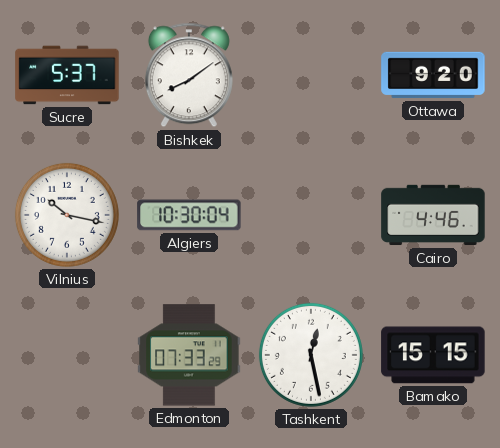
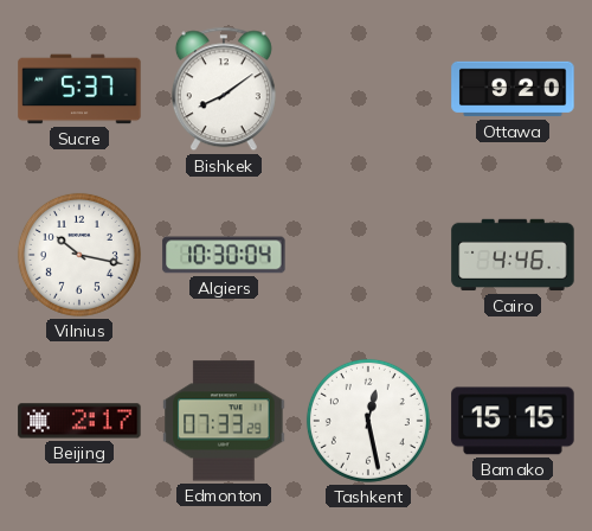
Beijing: none -> 2:17 (79, 421)
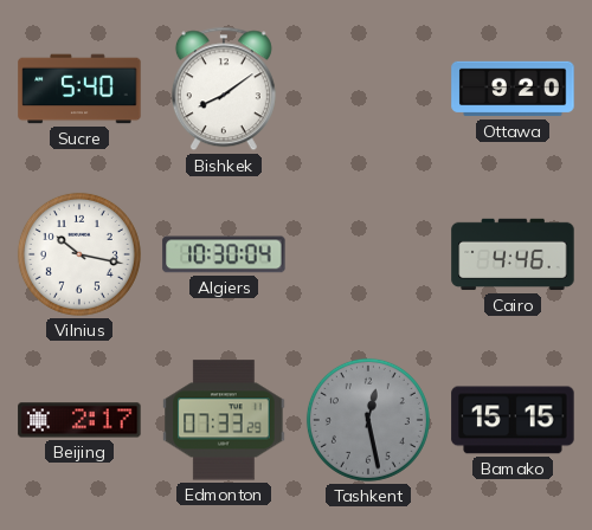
Sucre: 5:37 -> 5:40 (79, 89)
Tashkent dial: white -> grey (368, 420)
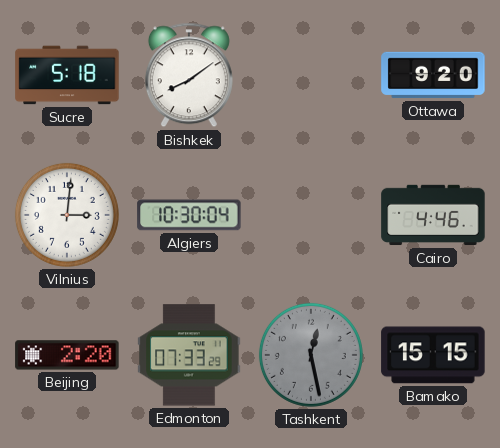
Sucre: 5:40 -> 5:18 (67, 75)
Vilnius: 10:17 -> 3:01 (67, 215)
Beijing: 2:17 -> 2:20 (67, 355)
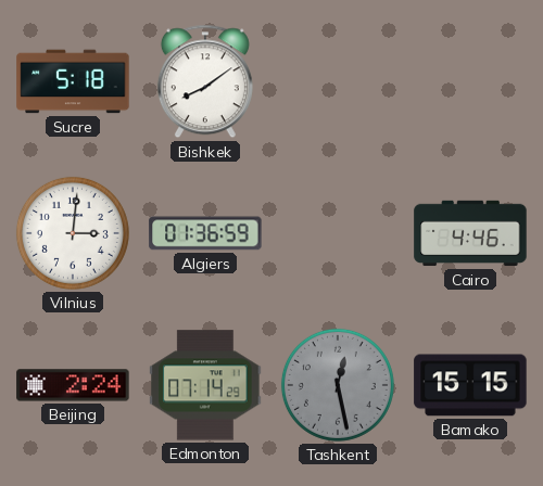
Ottawa: 9:20 -> none (433, 75)
Algiers: 10:30 -> 01:36 (205, 233)
Beijing: 2:20 -> 2:24 (73, 385)
Edmonton: 07:33 -> 07:14 (205, 385)
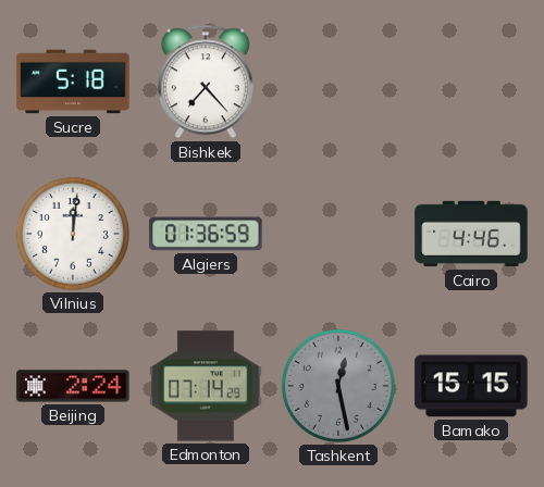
Bishkek: 8:09 -> 7:23 (206, 82)
Vilnius: 3:01 -> 12:01 (73, 234)
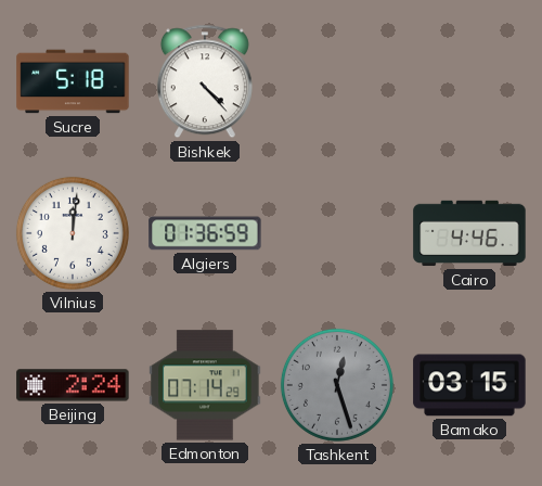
Bishkek: 7:23 -> 4:23 (205, 81)
Tashkent: 12:28 -> 12:27 (337, 385)
Bamako: 15:15 -> 03:15 (469, 385)
